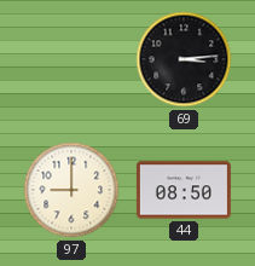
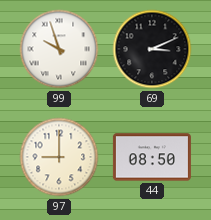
99: none -> 9:57 (59, 49)
69: 3:14 -> 3:11 (152, 49)
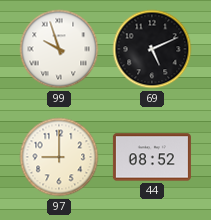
69: 3:11 -> 5:11 (152, 49)
44: 08:50 -> 08:52 (152, 157)
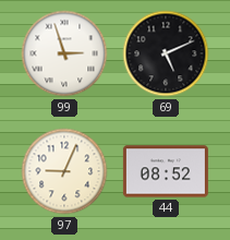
99: 9:57 -> 2:57 (64, 53)
97: 9:00 -> 9:04 (64, 171)
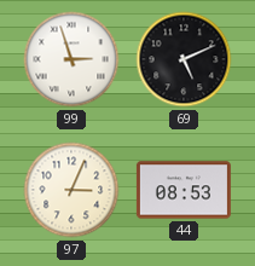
97: 9:04 -> 3:04 (71, 190)
44: 08:52 -> 08:53 (184, 190)
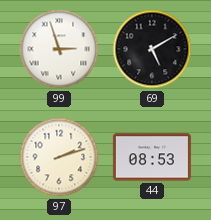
69: 5:11 -> 5:10 (152, 49)
97: 3:04 -> 2:12 (59, 157)
